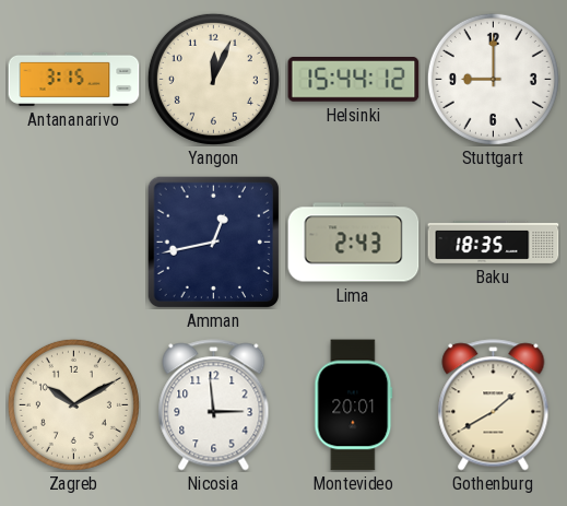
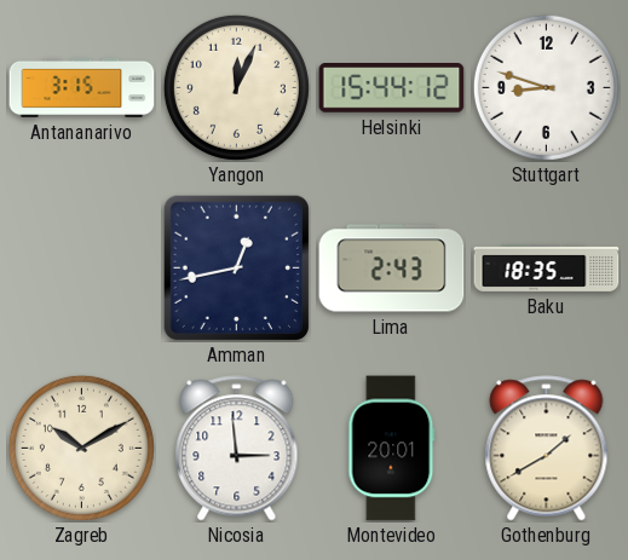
Stuttgart: 9:00 -> 8:48 (546, 87)
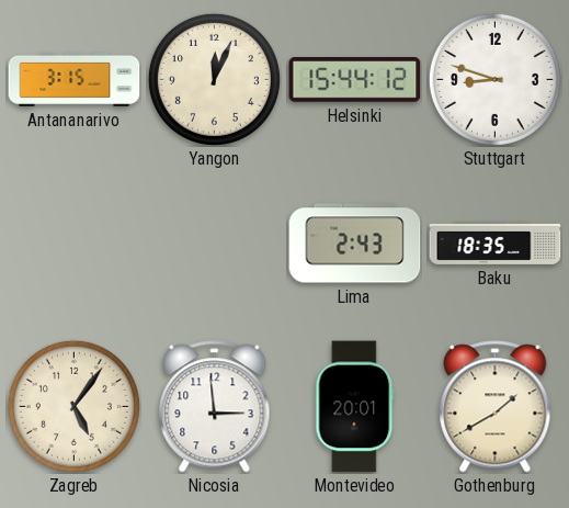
Amman: 12:43 -> none (236, 267)
Zagreb: 10:10 -> 5:06 (73, 406)
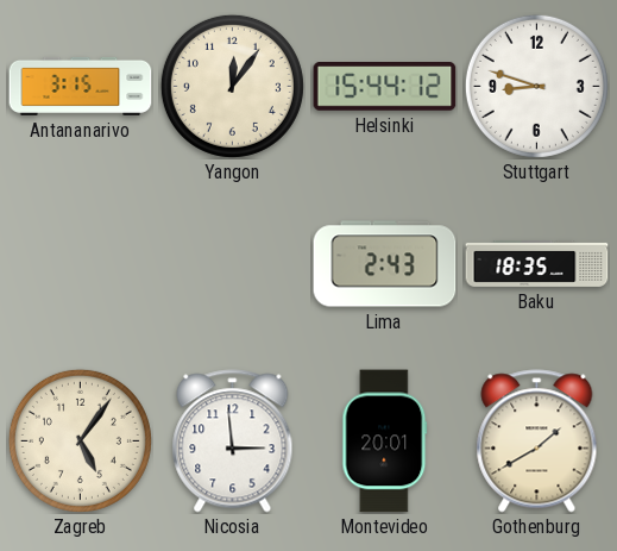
Yangon: 12:04 -> 12:06 (232, 86)
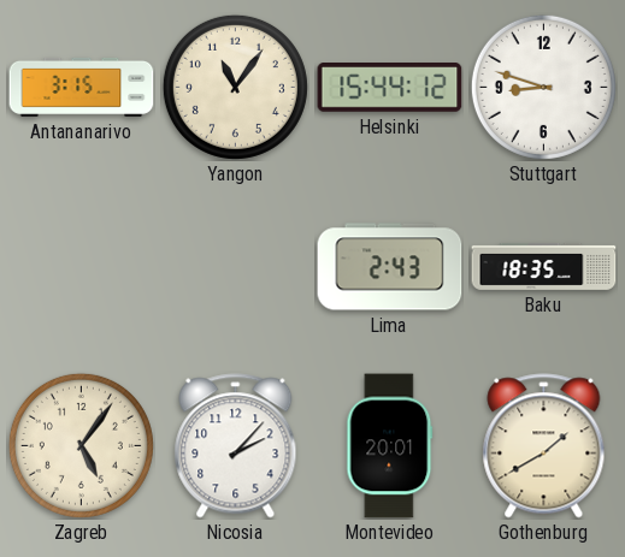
Yangon: 12:06 -> 11:06 (235, 87)
Nicosia: 2:59 -> 2:07 (236, 446)
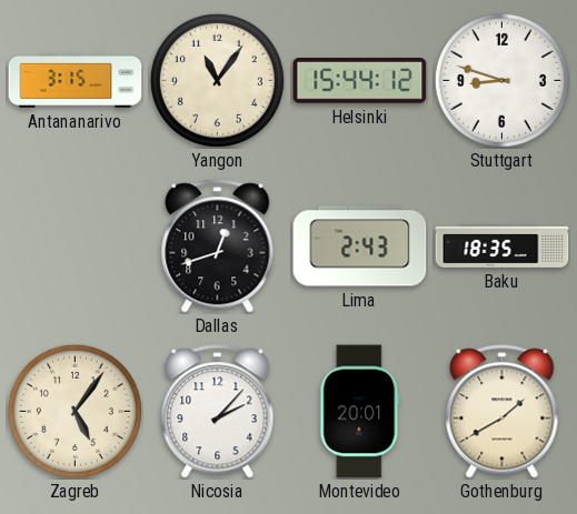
Dallas: none -> 12:42 (218, 246)
